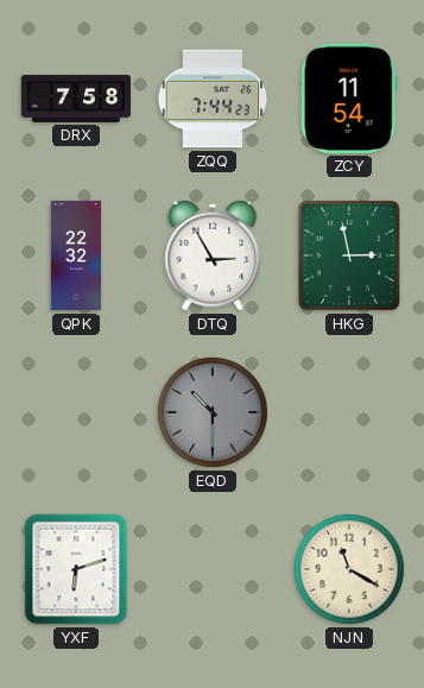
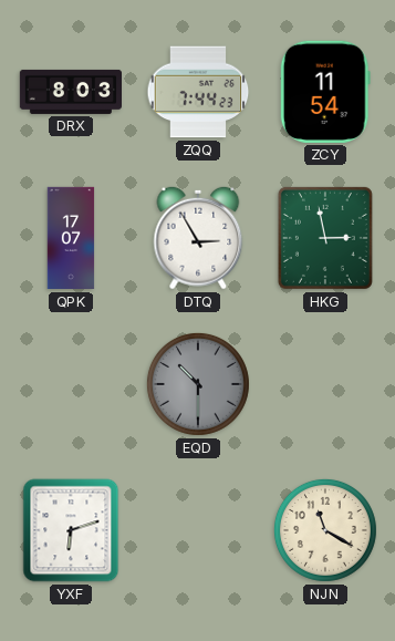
DRX: 7:58 -> 8:03 (70, 92)
QPK: 22:32 -> 17:07 (71, 238)
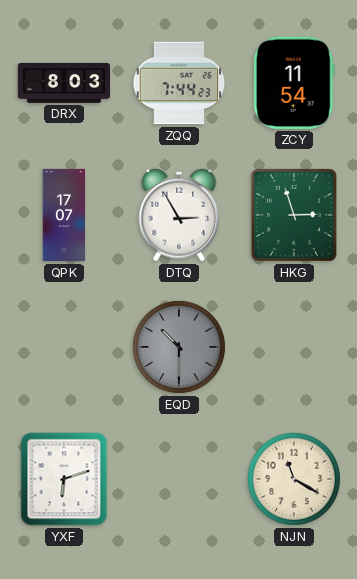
HKG: 2:58 -> 2:57 (294, 215)
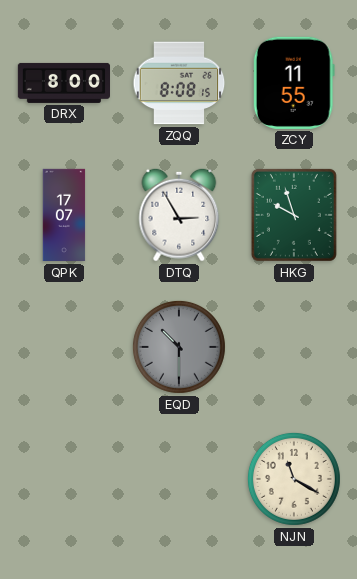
DRX: 8:03 -> 8:00 (63, 83)
ZQQ: 7:44 -> 8:08 (179, 83)
ZCY: 11:54 -> 11:55 (294, 83)
HKG: 2:57 -> 9:57 (294, 215)
YXF: 6:12 -> none (64, 479)
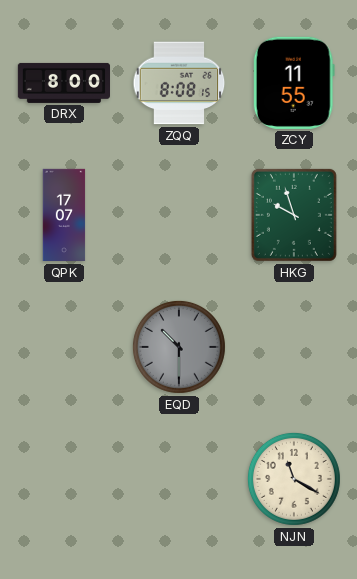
DTQ: 2:55 -> none (179, 215)
